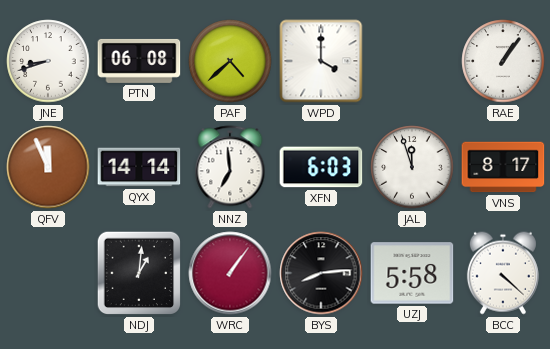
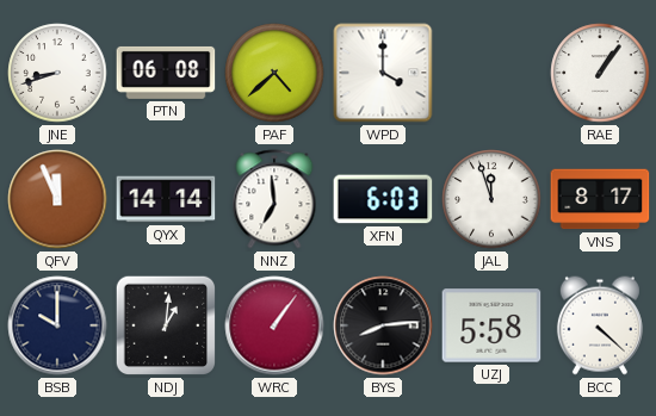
BSB: none -> 10:00 (57, 325)
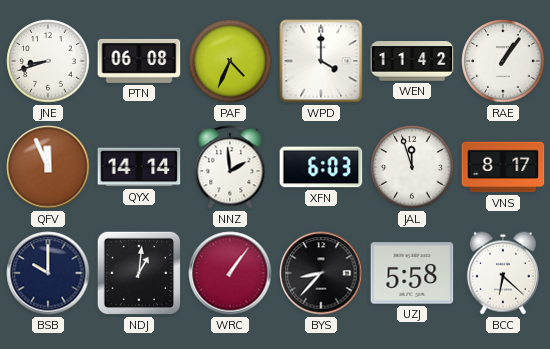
PAF: 4:38 -> 4:34 (230, 61)
WEN: none -> 11:42 (412, 61)
NNZ: 6:59 -> 1:59 (230, 167)
BYS: 8:14 -> 8:37 (321, 273)
BCC: 4:22 -> 6:22 (503, 273)
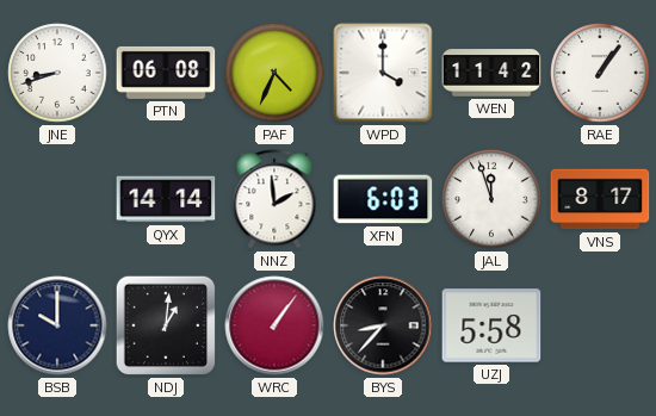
QFV: 11:56 -> none (48, 167)
BCC: 6:22 -> none (503, 273)
